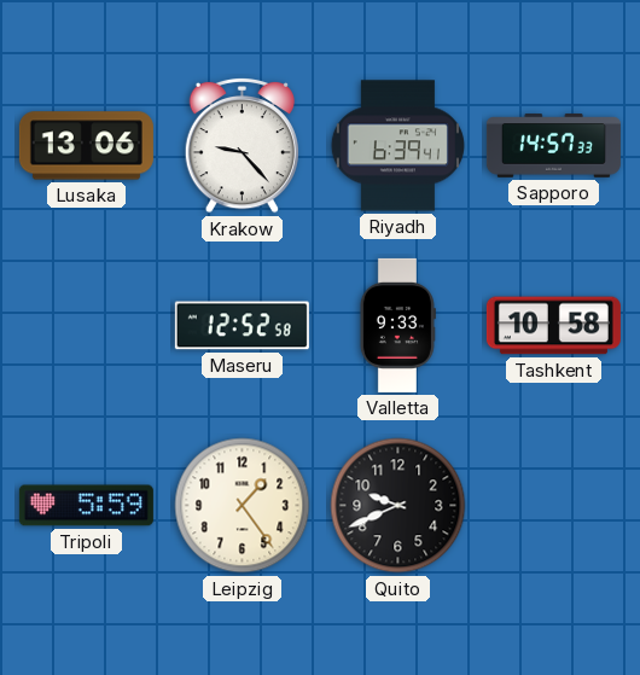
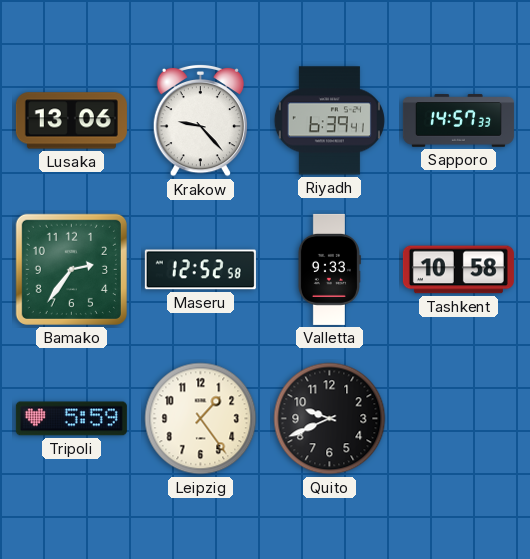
Bamako: none -> 2:36 (71, 269)
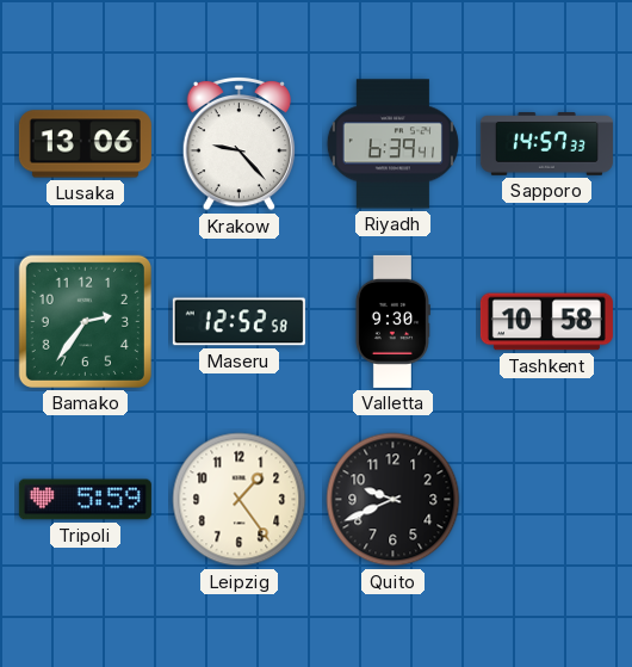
Valletta: 9:33 -> 9:30 (392, 321)
